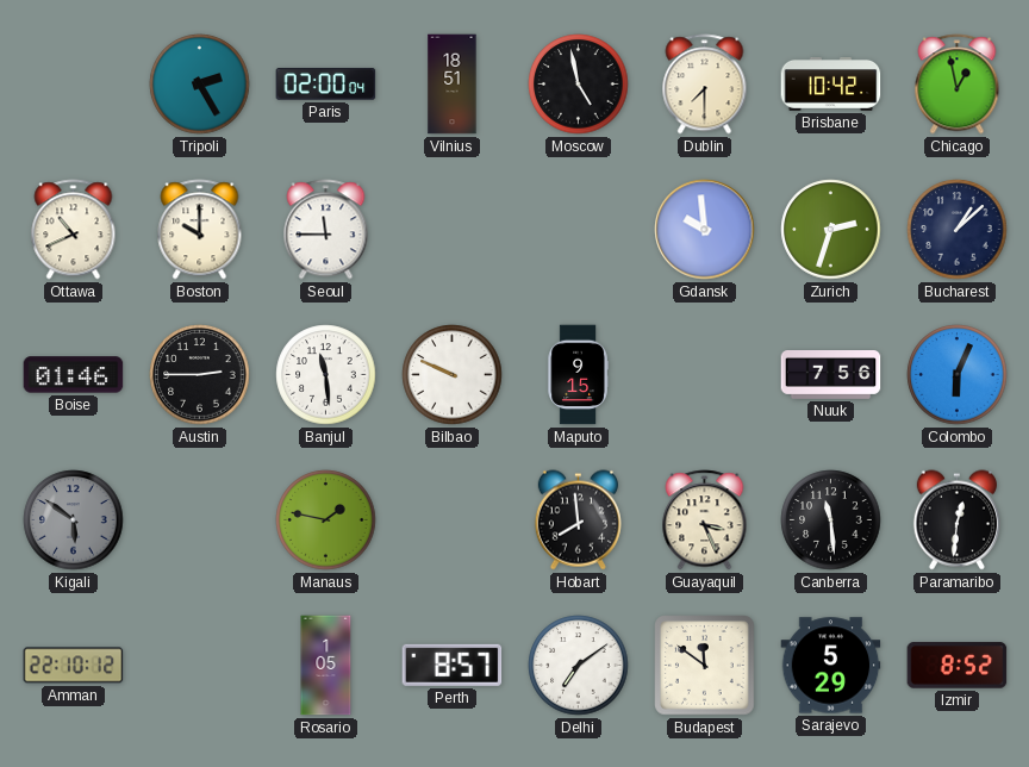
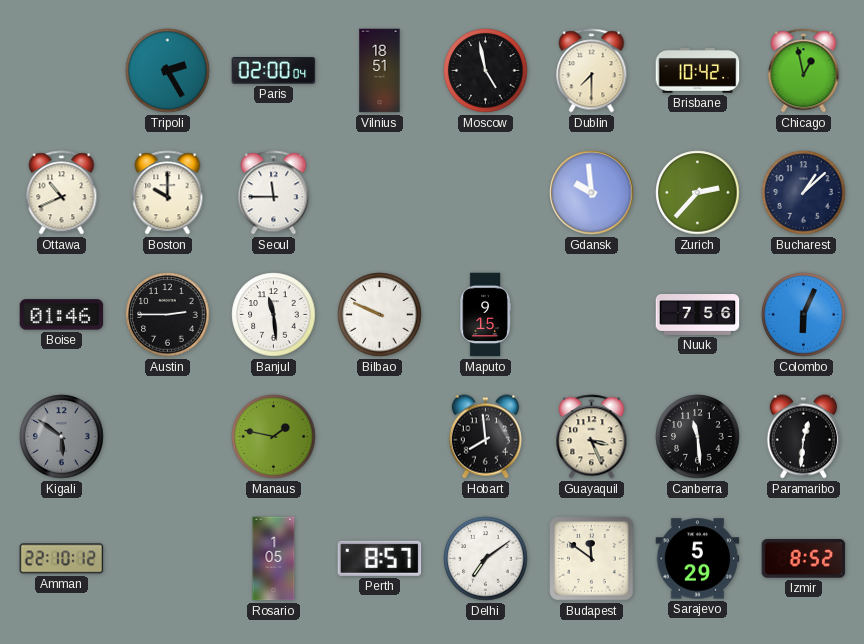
Zurich: 2:33 -> 2:37 (698, 193)
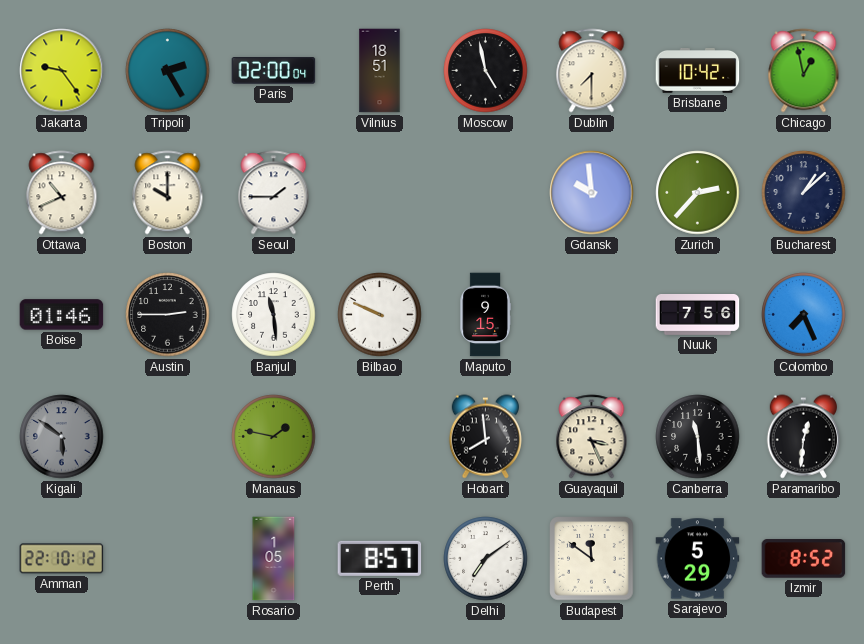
Jakarta: none -> 9:24 (62, 71)
Seoul: 11:45 -> 1:45 (274, 193)
Colombo: 6:04 -> 7:26 (804, 315)
